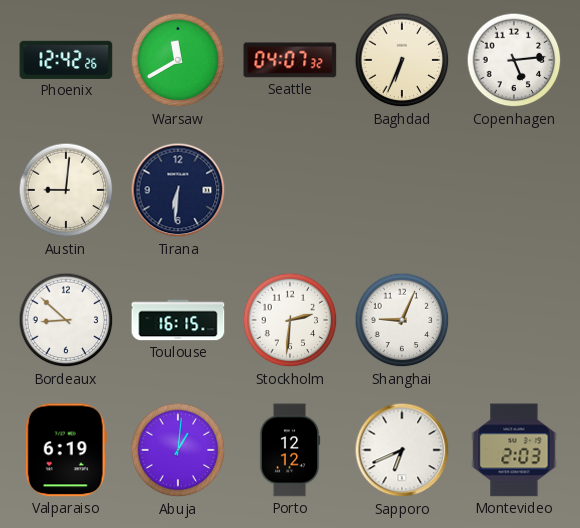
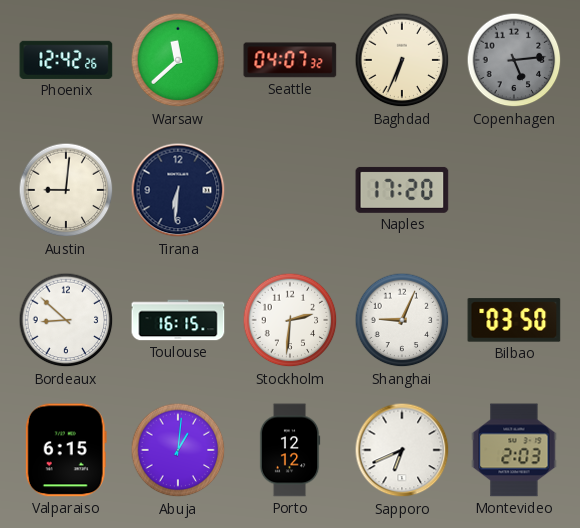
Warsaw: 11:40 -> 11:38 (178, 60)
Copenhagen dial: white -> grey (514, 60)
Naples: none -> 17:20 (402, 190)
Bilbao: none -> 03:50 (514, 320)
Valparaiso: 6:19 -> 6:15 (66, 450)
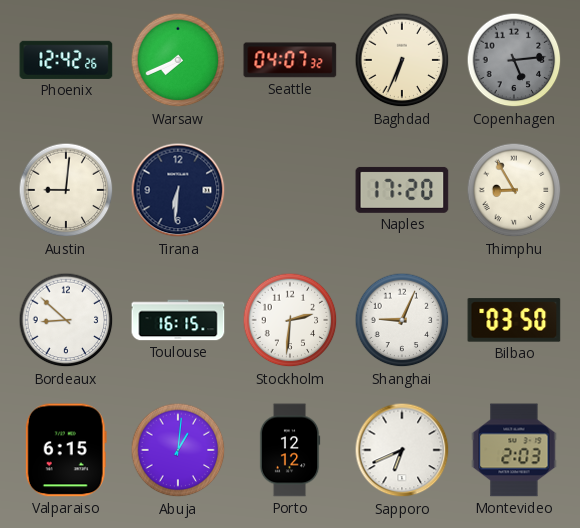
Warsaw: 11:38 -> 7:41 (178, 60)
Thimphu: none -> 8:55 (514, 190)
